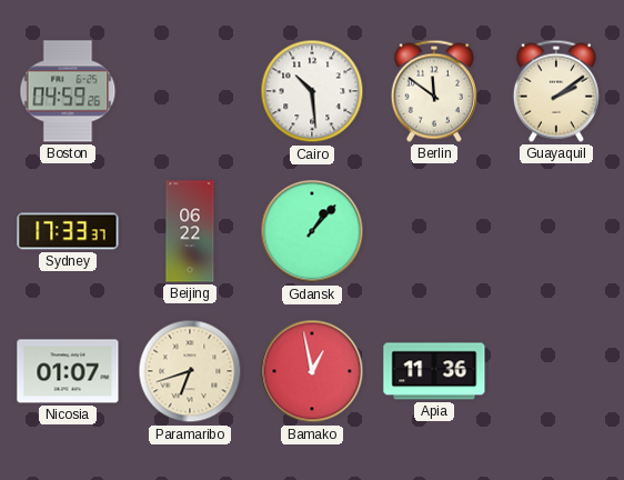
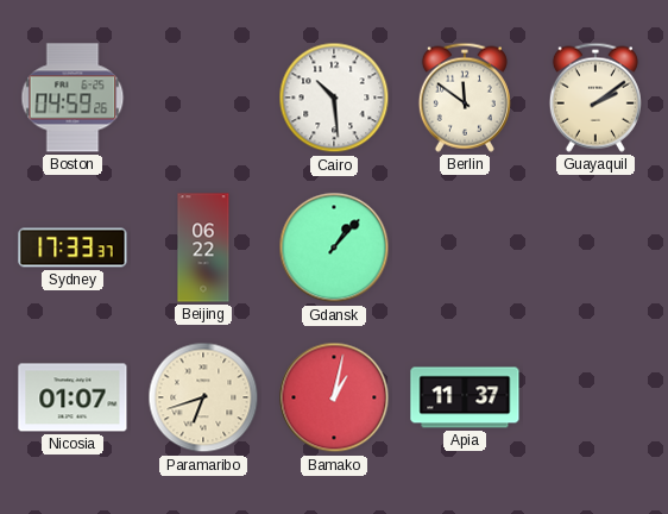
Bamako: 12:58 -> 1:02 (334, 397)
Apia: 11:36 -> 11:37 (465, 397)
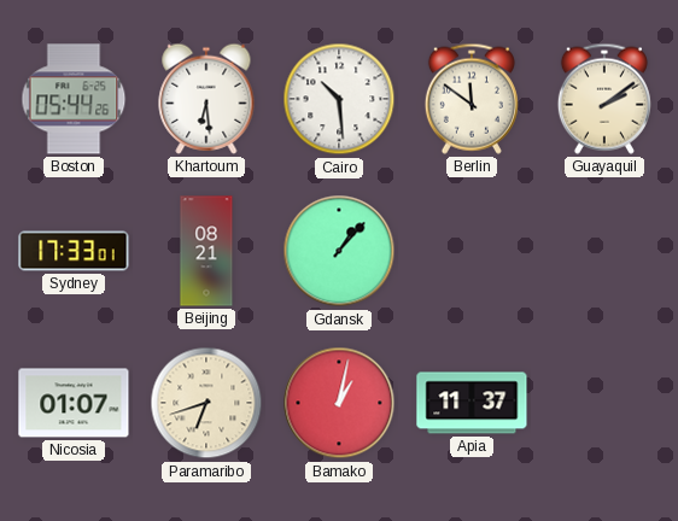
Boston: 04:59 -> 05:44 (74, 99)
Khartoum: none -> 6:29 (206, 99)
Sydney: 17:33:37 -> 17:33:01 (74, 251)
Beijing: 06:22 -> 08:21 (206, 251)
